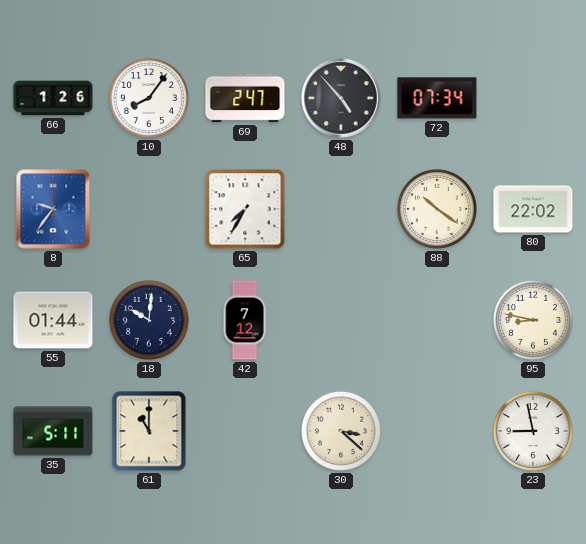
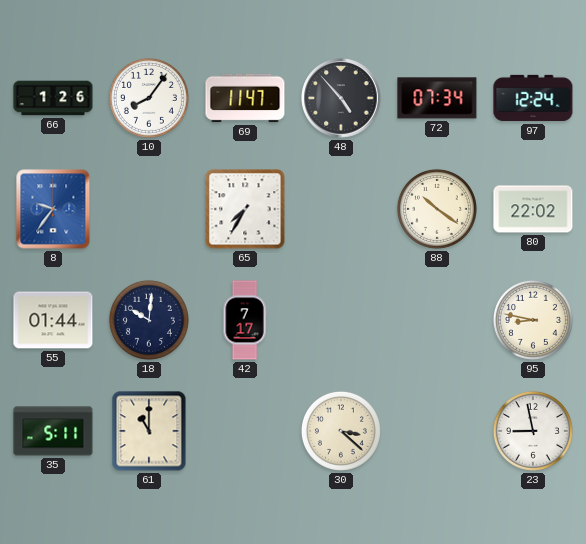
69: 2:47 -> 11:47 (245, 98)
97: none -> 12:24 (533, 98)
42: 7:12 -> 7:17 (245, 320)
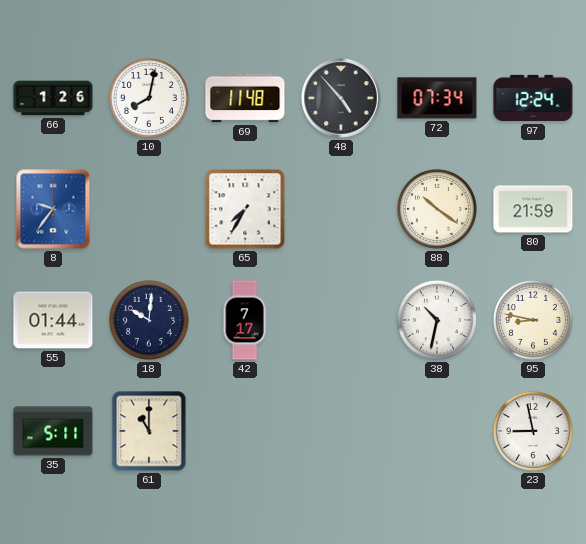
10: 8:06 -> 8:02 (149, 98)
69: 11:47 -> 11:48 (245, 98)
80: 22:02 -> 21:59 (533, 209)
38: none -> 10:32 (437, 320)
30: 3:22 -> none (341, 431)
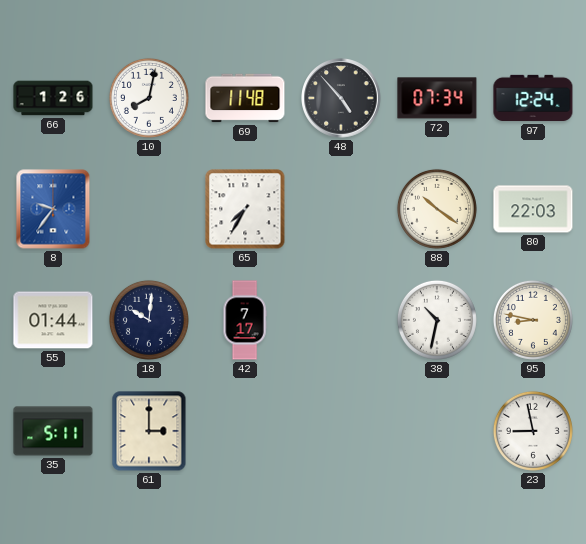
80: 21:59 -> 22:03 (533, 209)
61: 11:00 -> 3:00 (149, 431)
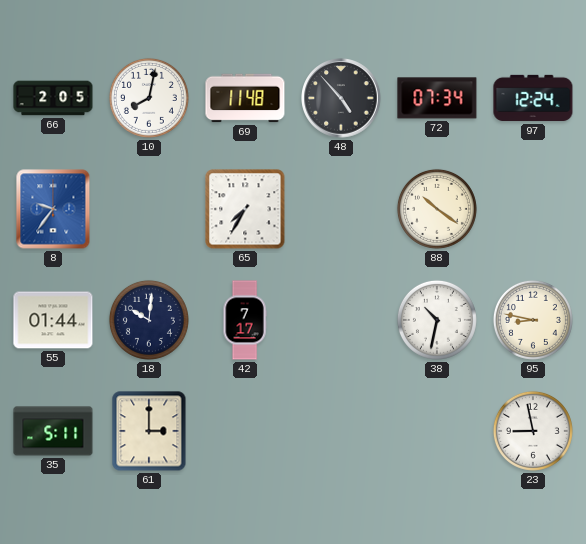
66: 1:26 -> 2:05 (53, 98)
80: 22:03 -> none (533, 209)
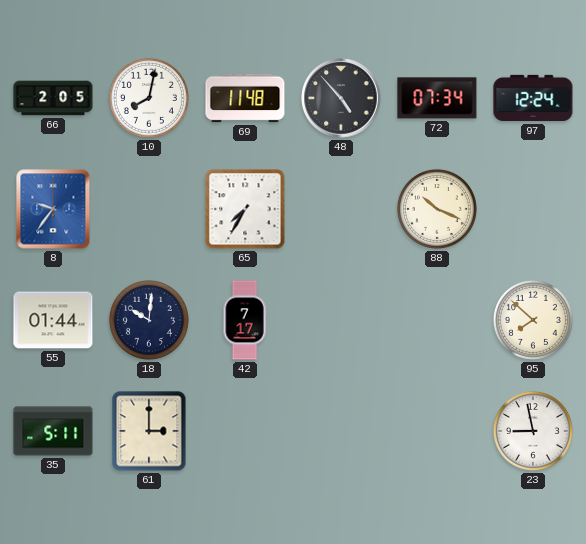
88: 10:21 -> 10:19 (437, 209)
38: 10:32 -> none (437, 320)
95: 8:47 -> 7:52 (533, 320)
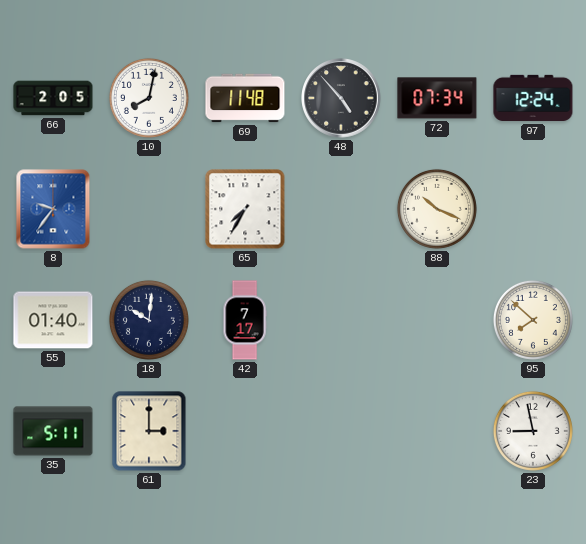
55: 01:44 -> 01:40 (53, 320)
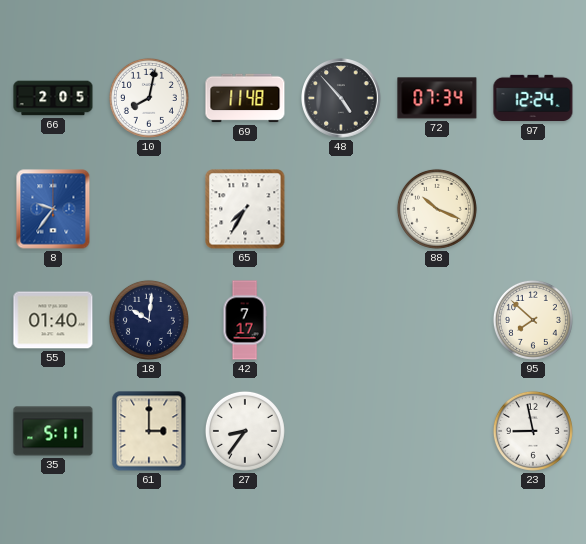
27: none -> 8:36 (245, 431)
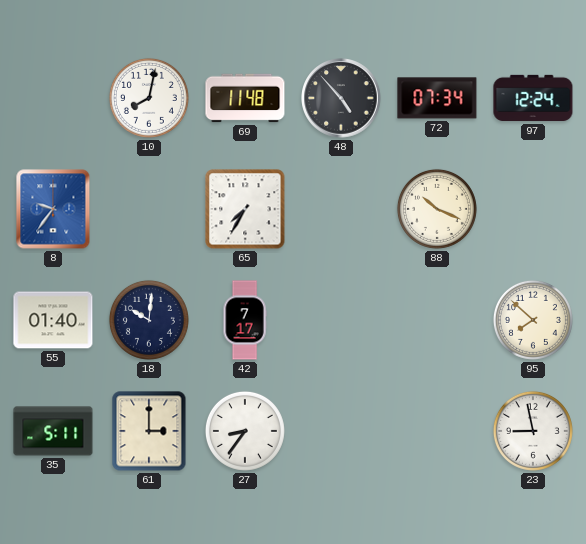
66: 2:05 -> none (53, 98)
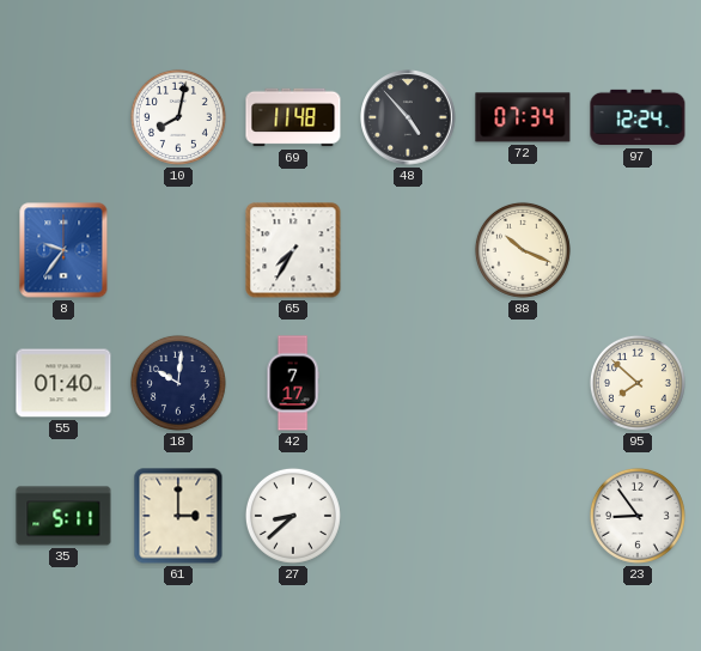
27: 8:36 -> 8:38 (293, 516)
23: 8:58 -> 8:54 (638, 516)
